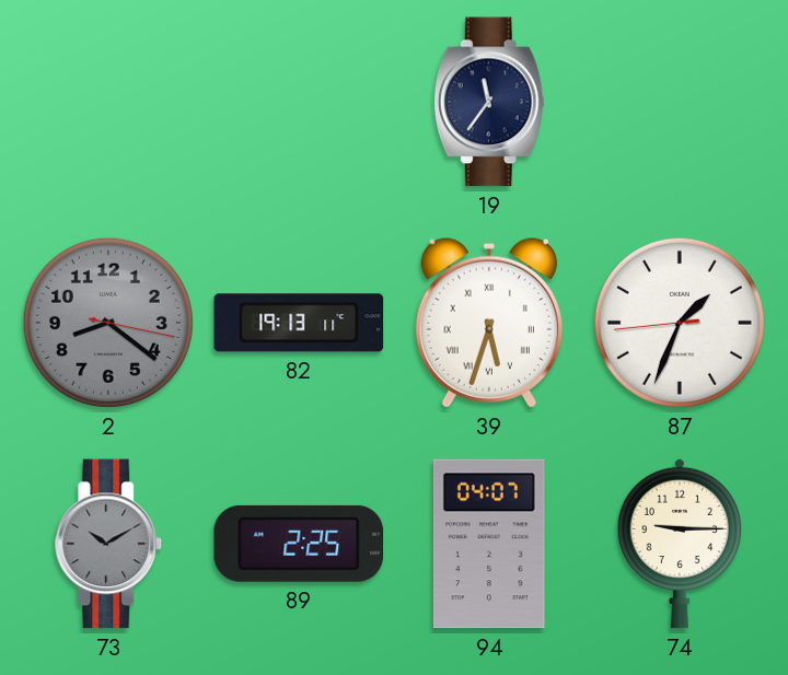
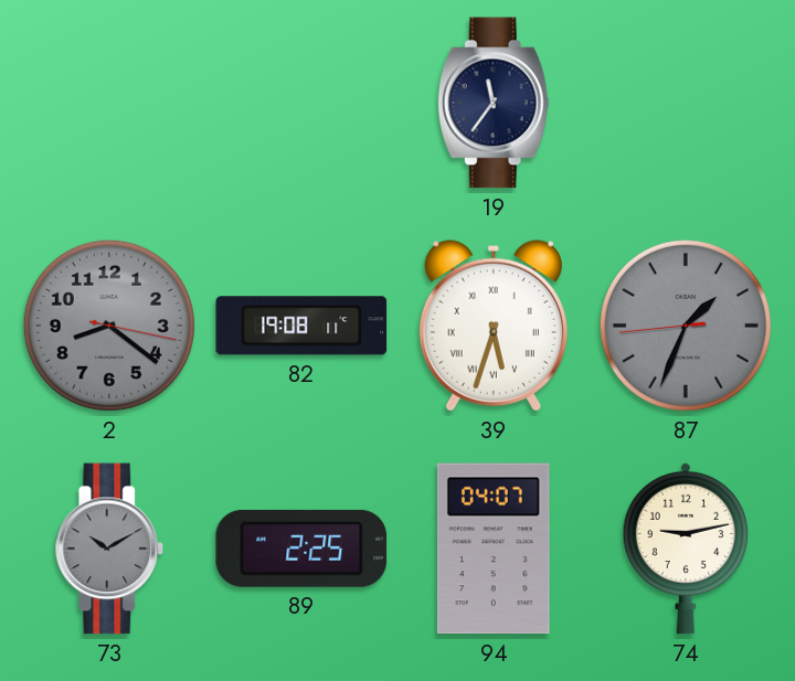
82: 19:13 -> 19:08 (301, 326)
87 dial: white -> grey (686, 326)
74: 9:15 -> 9:13 (685, 549)
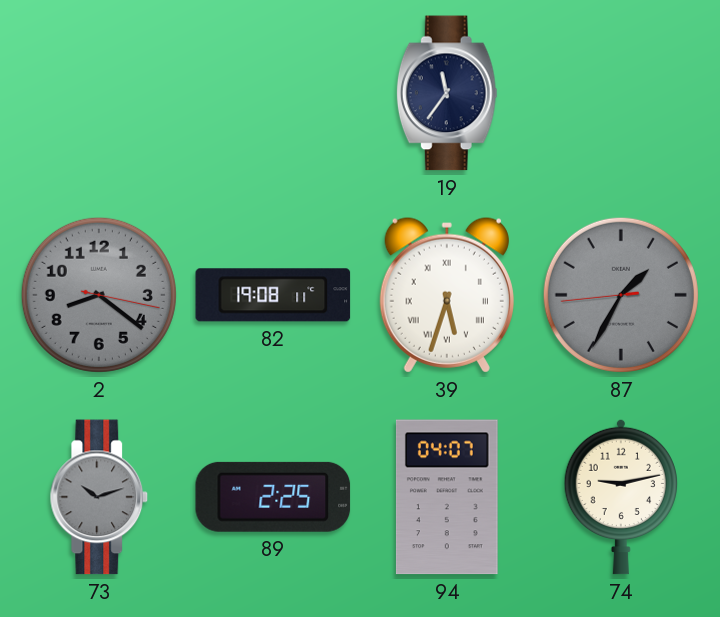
87: 1:33 -> 1:34 (621, 295)
73: 10:10 -> 10:12 (99, 497)
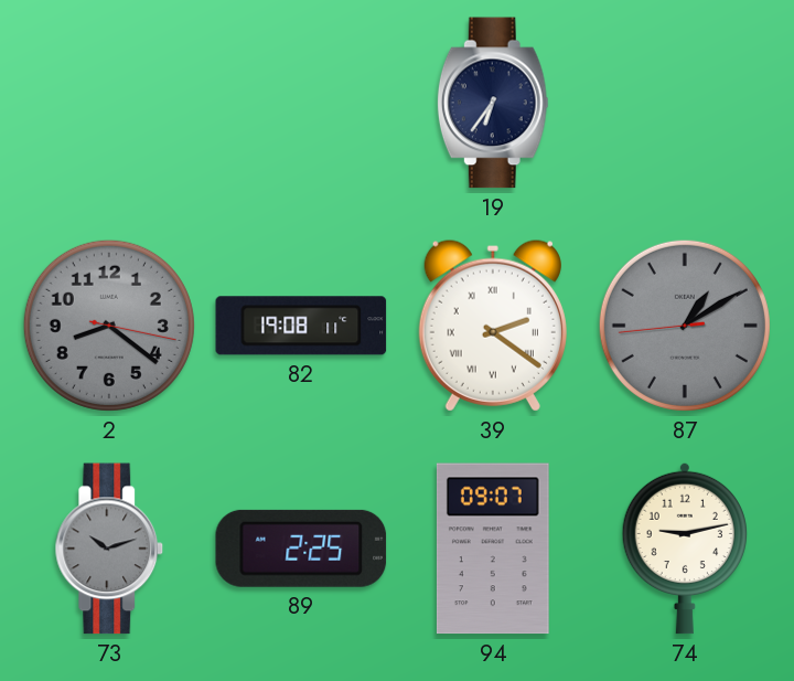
19: 11:36 -> 6:36 (493, 103)
39: 5:33 -> 2:21 (493, 326)
87: 1:34 -> 1:09 (685, 326)
94: 04:07 -> 09:07 (493, 549)
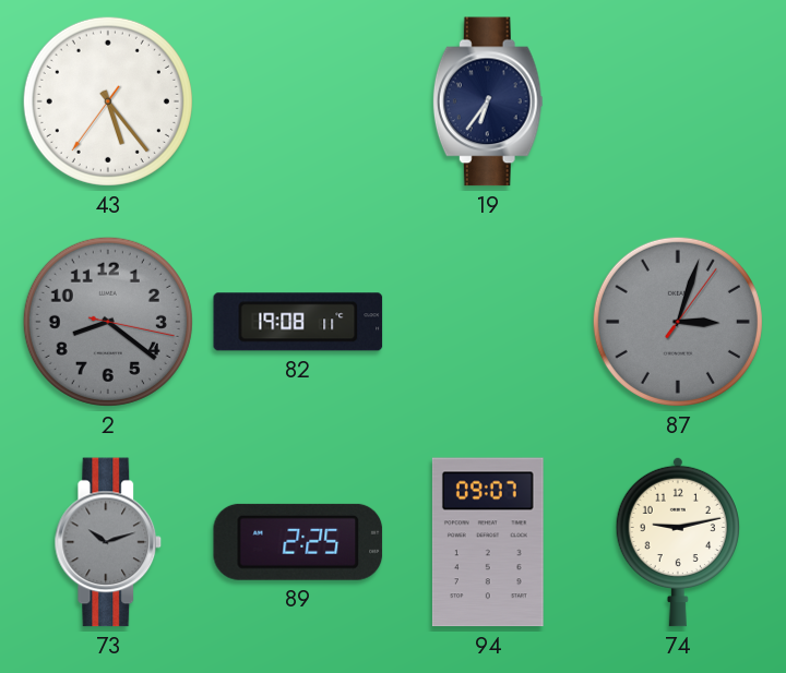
43: none -> 5:23 (108, 101)
39: 2:21 -> none (493, 326)
87: 1:09 -> 3:03 (678, 322)
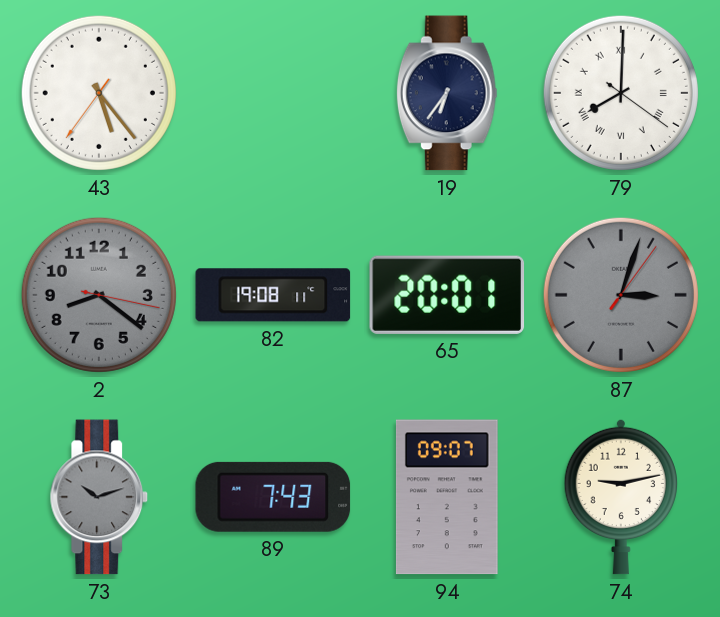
79: none -> 8:00 (621, 93)
65: none -> 20:01 (447, 295)
89: 2:25 -> 7:43 (273, 497)
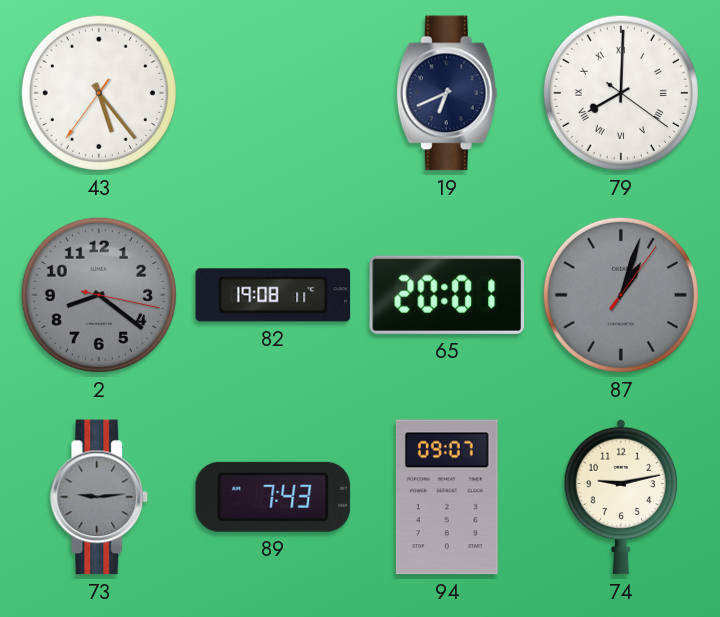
19: 6:36 -> 6:41 (447, 93)
87: 3:03 -> 1:03 (621, 295)
73: 10:12 -> 9:14 (99, 497)
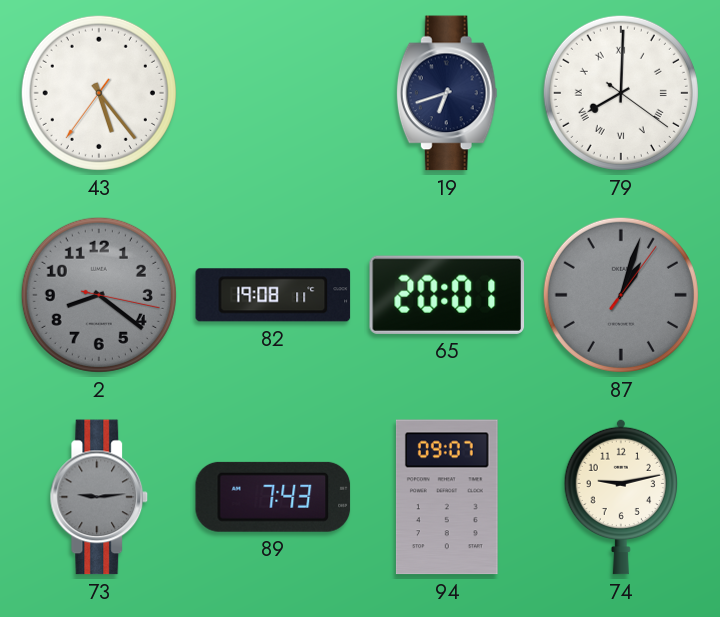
19: 6:41 -> 6:42 (447, 93)
